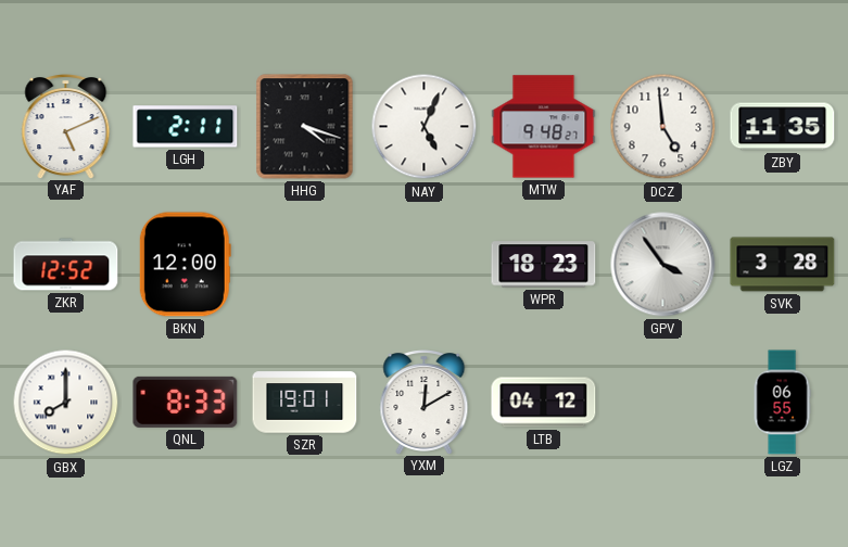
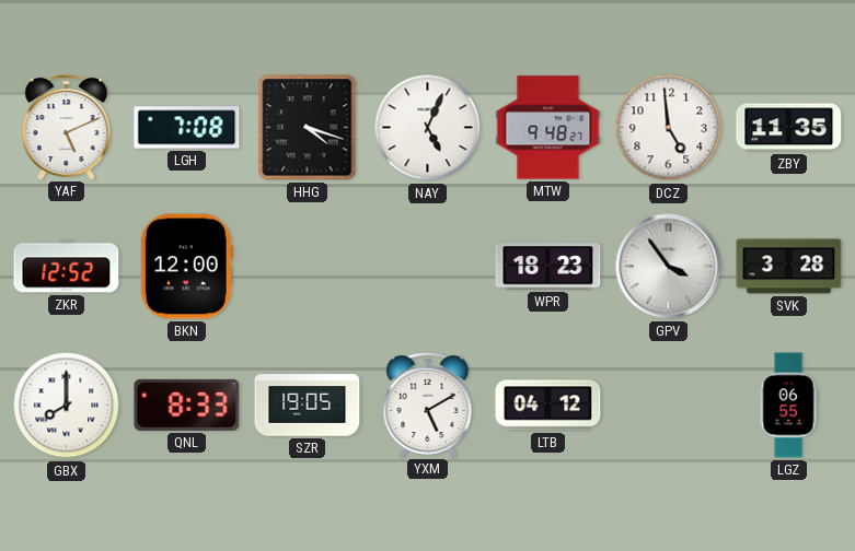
LGH: 2:11 -> 7:08 (187, 128)
SZR: 19:01 -> 19:05 (308, 406)
YXM: 12:10 -> 5:10 (428, 406)
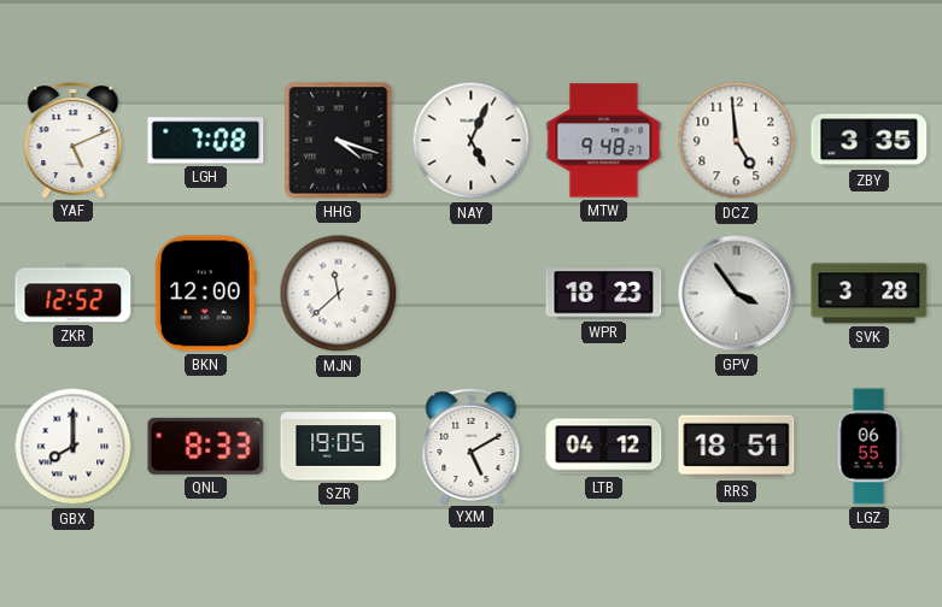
ZBY: 11:35 -> 3:35 (870, 141)
MJN: none -> 11:38 (339, 294)
RRS: none -> 18:51 (737, 447)
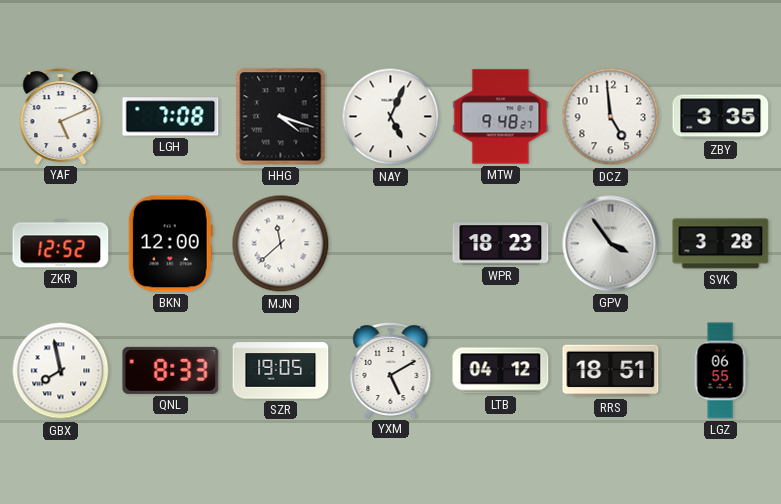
GBX: 8:00 -> 7:58 (61, 371)
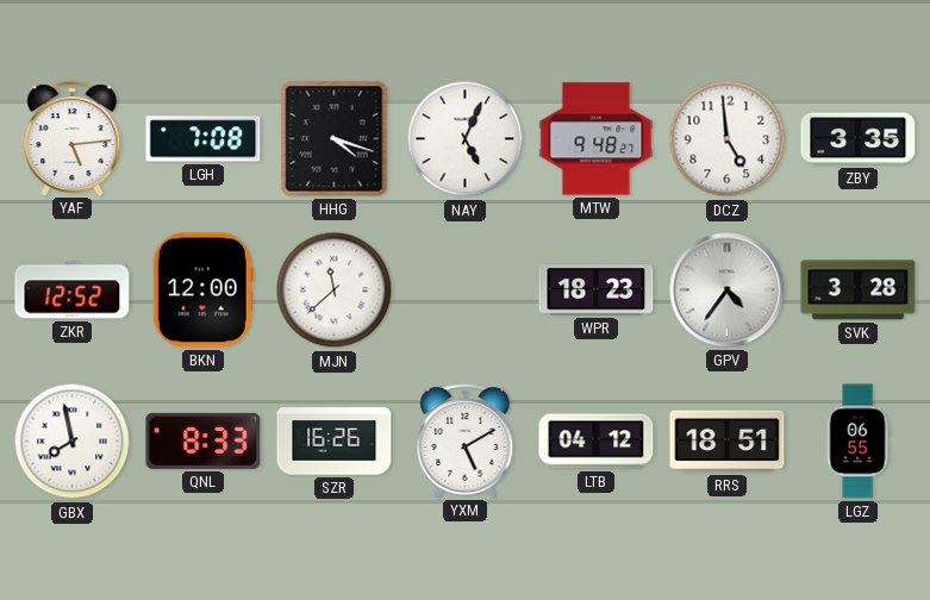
YAF: 5:11 -> 5:14 (73, 139)
GPV: 3:54 -> 4:36 (728, 290)
SZR: 19:05 -> 16:26 (335, 442)
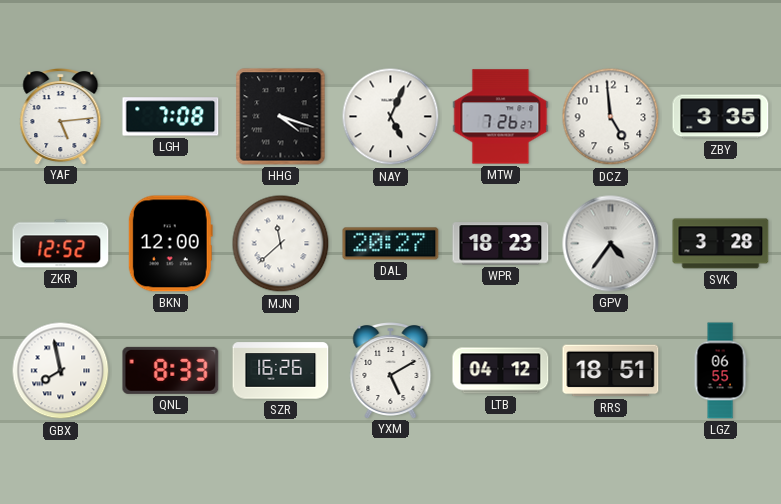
MTW: 9:48 -> 7:26 (501, 117)
DAL: none -> 20:27 (391, 244)
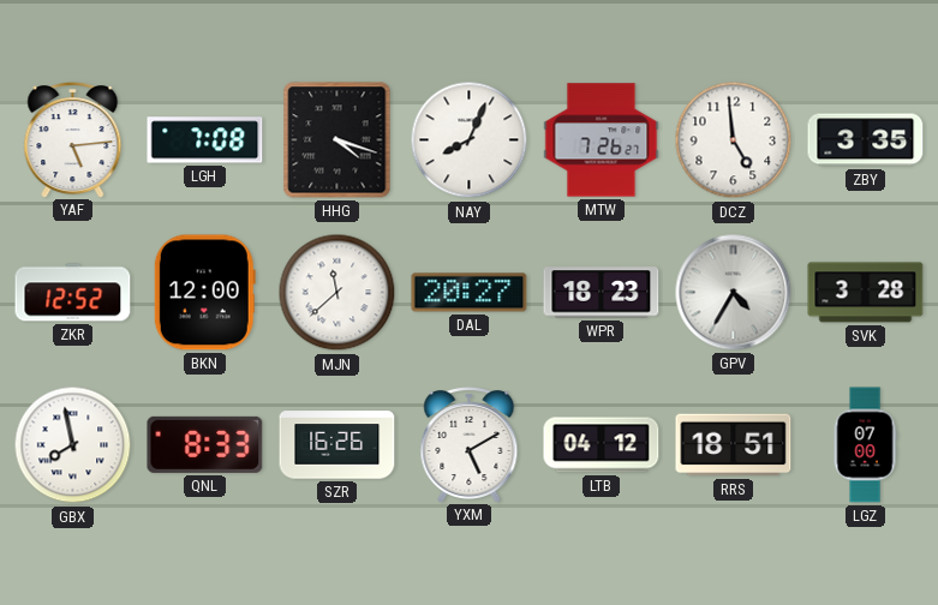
NAY: 5:04 -> 8:04 (470, 140)
GPV: 4:36 -> 4:35 (734, 293)
LGZ: 06:55 -> 07:00 (865, 445)
